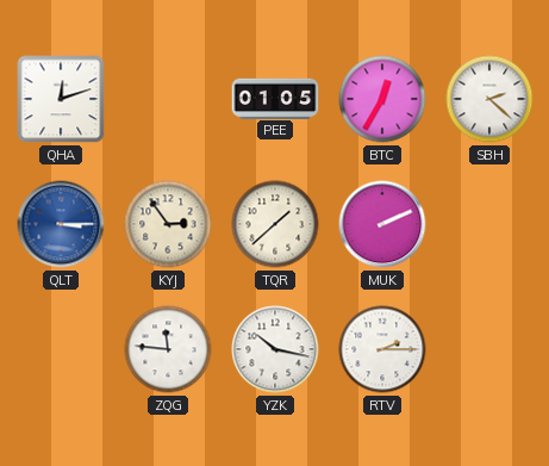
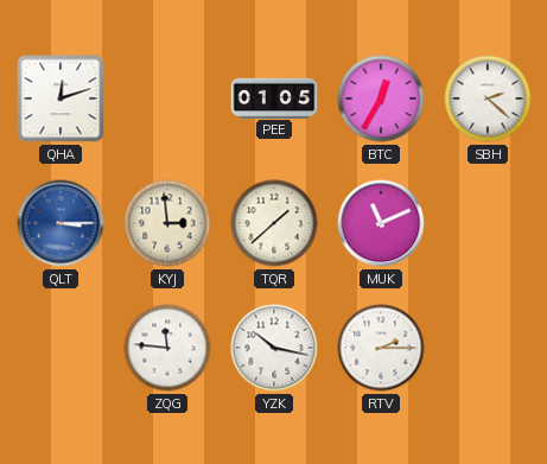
KYJ: 2:54 -> 2:59 (167, 223)
MUK: 2:11 -> 11:11 (381, 223)
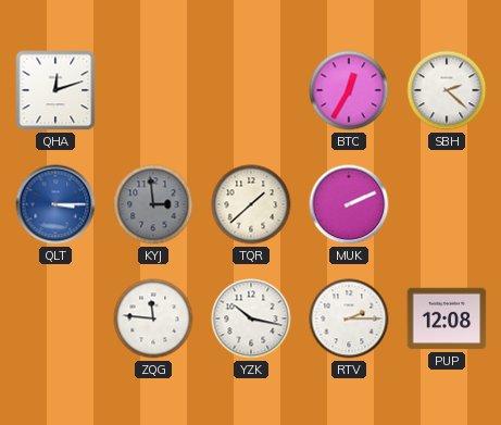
PEE: 01:05 -> none (274, 97)
KYJ dial: cream -> grey (153, 204)
MUK: 11:11 -> 2:11 (349, 204)
PUP: none -> 12:08 (447, 318)
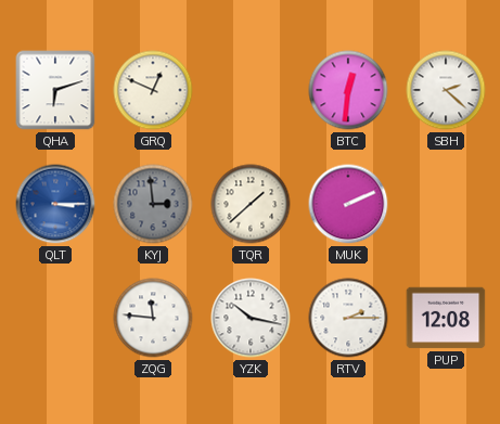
QHA: 12:12 -> 6:12 (55, 90)
GRQ: none -> 12:49 (153, 90)
BTC: 12:35 -> 12:31 (348, 90)
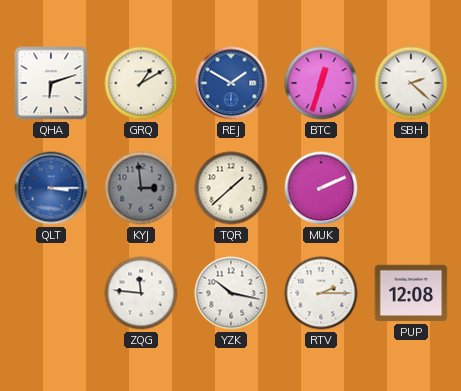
GRQ: 12:49 -> 1:10 (141, 83)
REJ: none -> 1:50 (231, 83)
BTC: 12:31 -> 12:33 (321, 83)
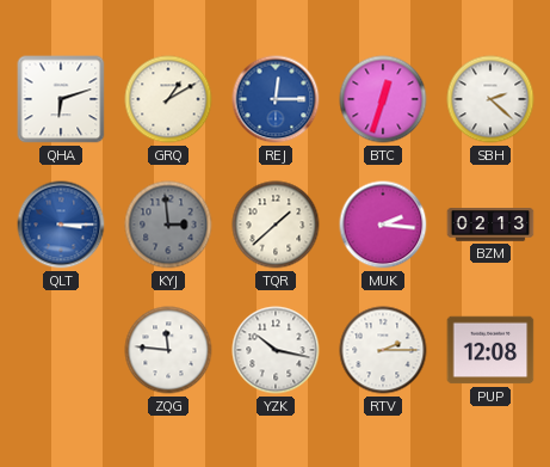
REJ: 1:50 -> 12:15 (276, 99)
MUK: 2:11 -> 2:16 (383, 225)
BZM: none -> 02:13 (490, 225)
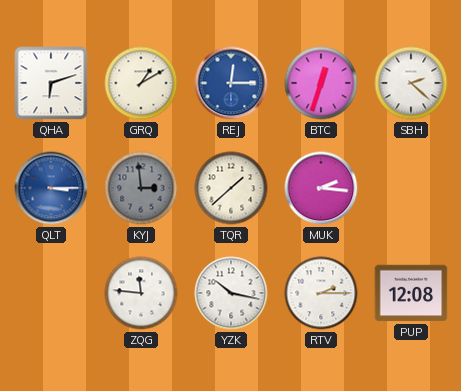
BZM: 02:13 -> none (490, 225)
